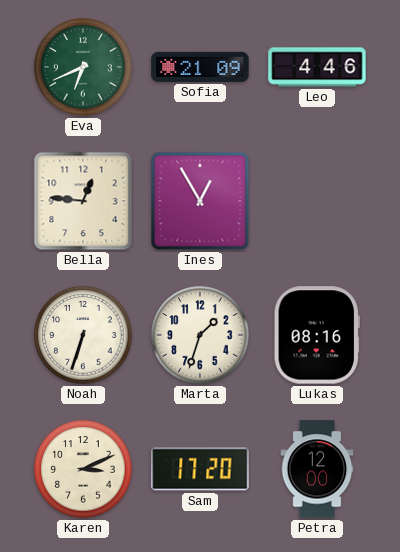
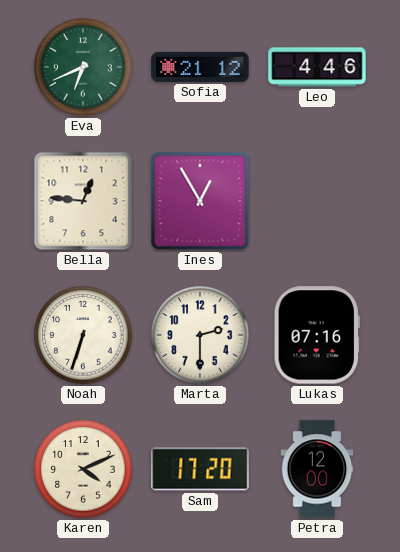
Sofia: 21:09 -> 21:12 (200, 67)
Marta: 1:33 -> 2:30 (200, 335)
Lukas: 08:16 -> 07:16 (316, 335)
Karen: 3:11 -> 4:11 (83, 469)
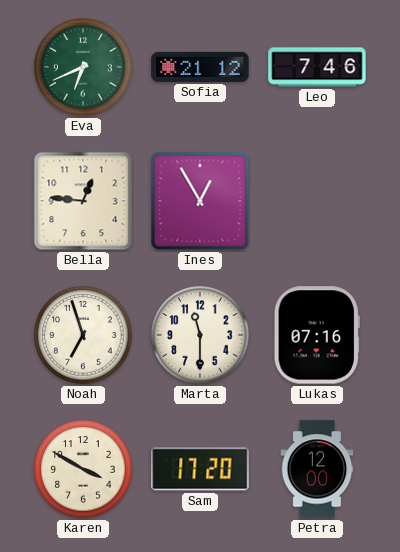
Leo: 4:46 -> 7:46 (317, 67)
Noah: 6:33 -> 6:57 (83, 335)
Marta: 2:30 -> 11:30 (200, 335)
Karen: 4:11 -> 3:50 (83, 469)
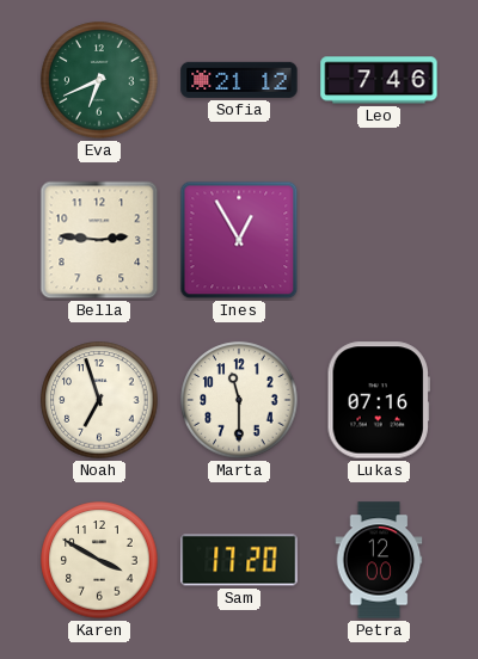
Bella: 12:46 -> 2:46 (99, 240)
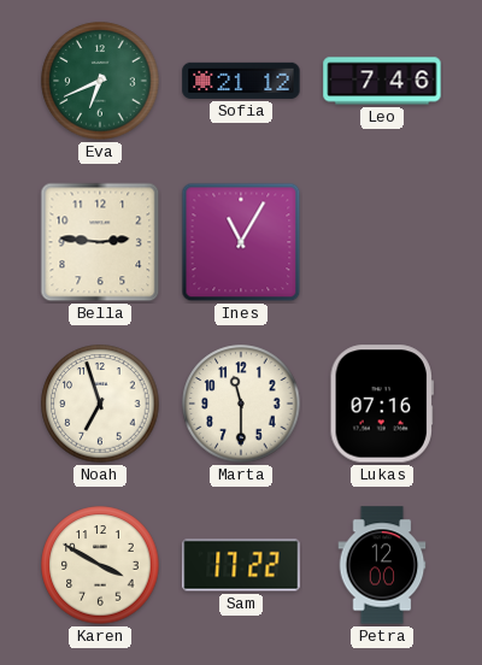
Ines: 12:55 -> 11:05 (241, 242)
Sam: 17:20 -> 17:22 (241, 565)
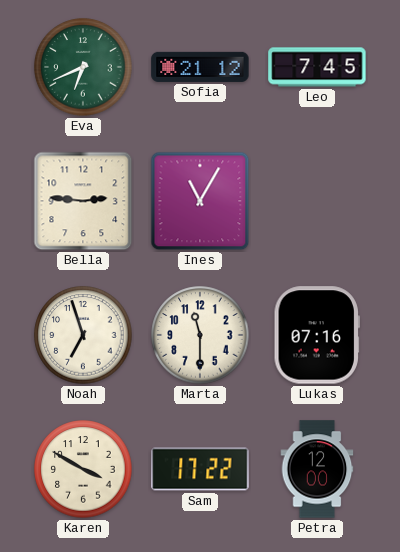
Leo: 7:46 -> 7:45 (317, 67)
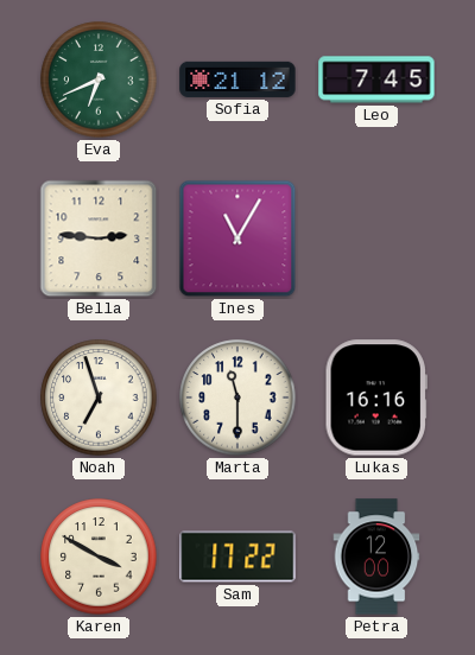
Lukas: 07:16 -> 16:16 (375, 398)
